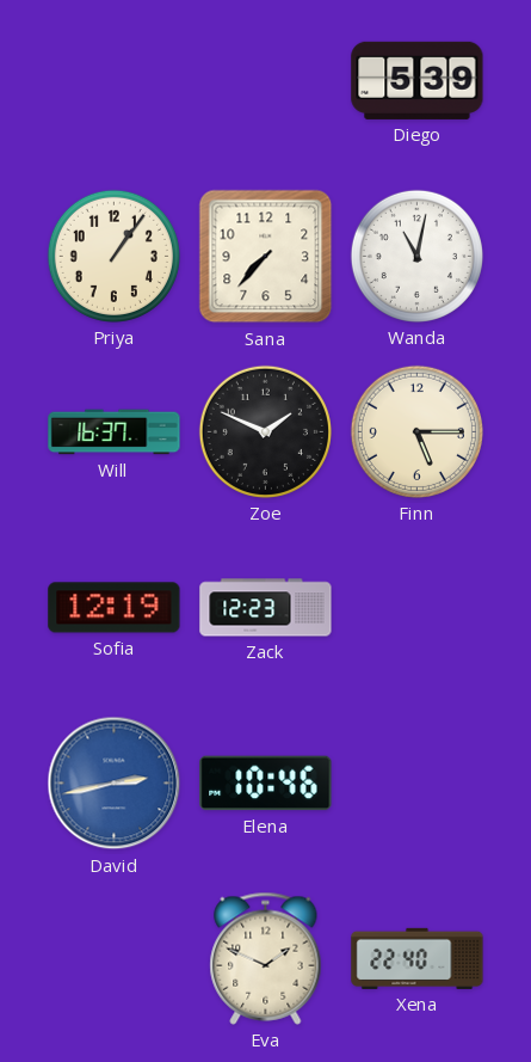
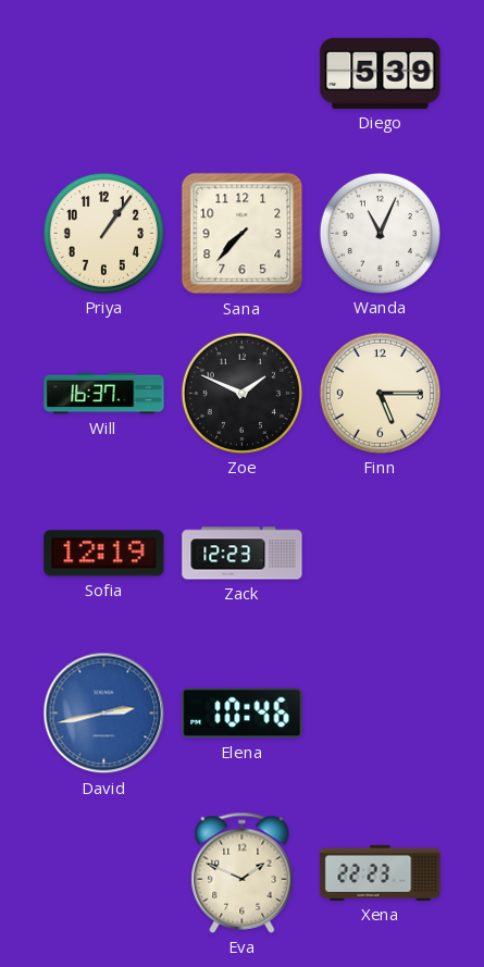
Wanda: 11:02 -> 11:04 (380, 233)
Xena: 22:40 -> 22:23 (381, 872)
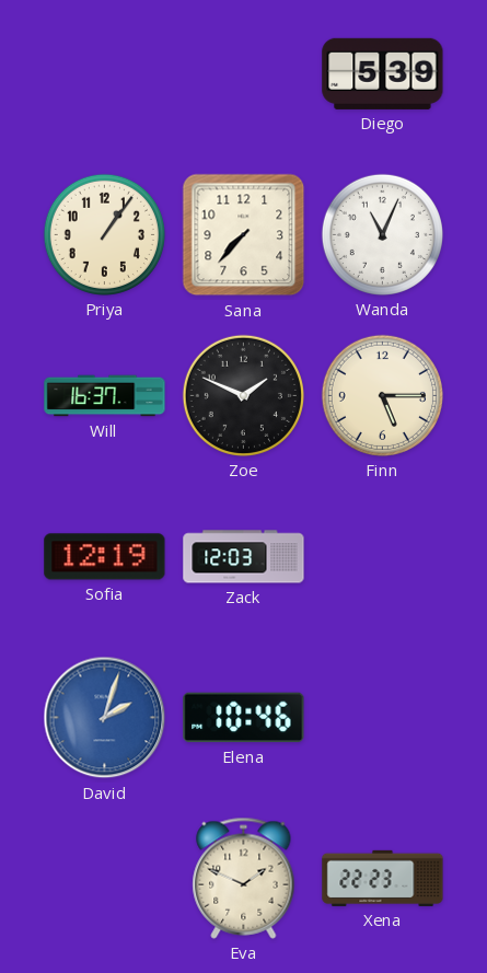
Zack: 12:23 -> 12:03 (244, 557)
David: 2:43 -> 2:03 (105, 718)
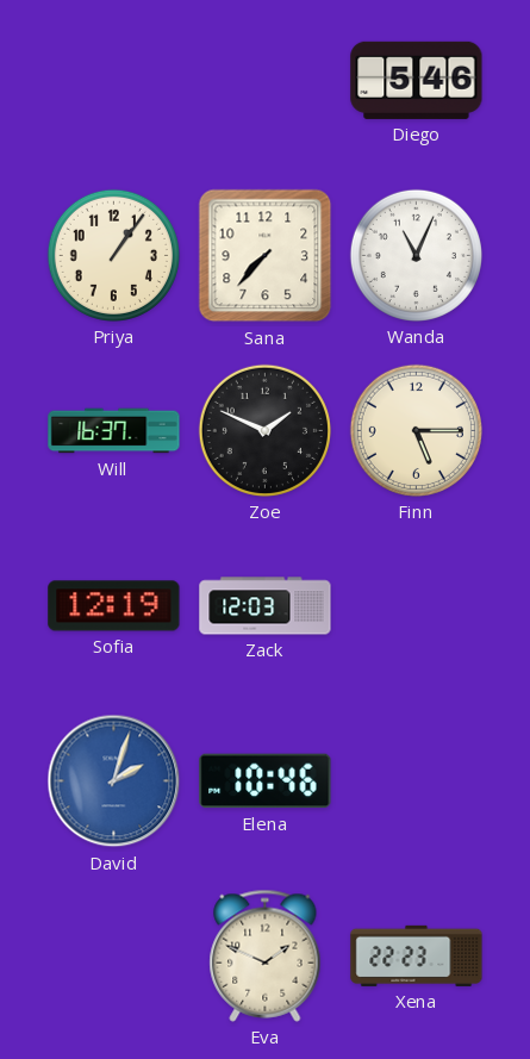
Diego: 5:39 -> 5:46 (417, 80)
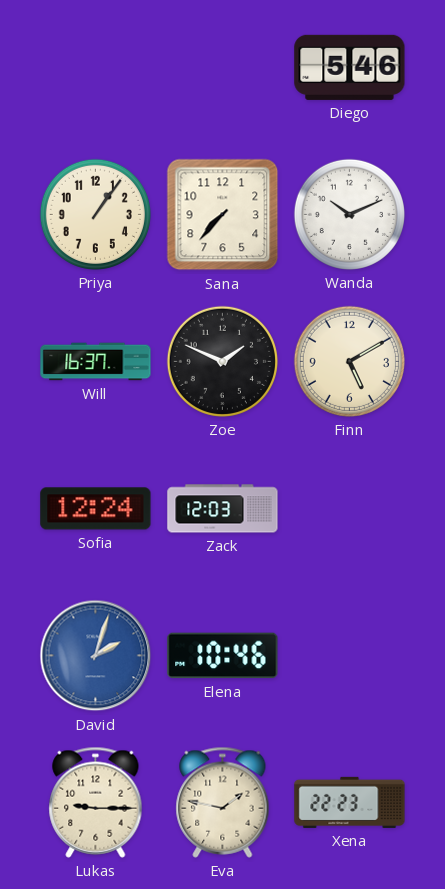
Wanda: 11:04 -> 10:11 (349, 214)
Finn: 5:15 -> 5:10 (349, 361)
Sofia: 12:19 -> 12:24 (96, 509)
Lukas: none -> 9:15 (96, 802)
Eva: 1:49 -> 1:47 (223, 802)
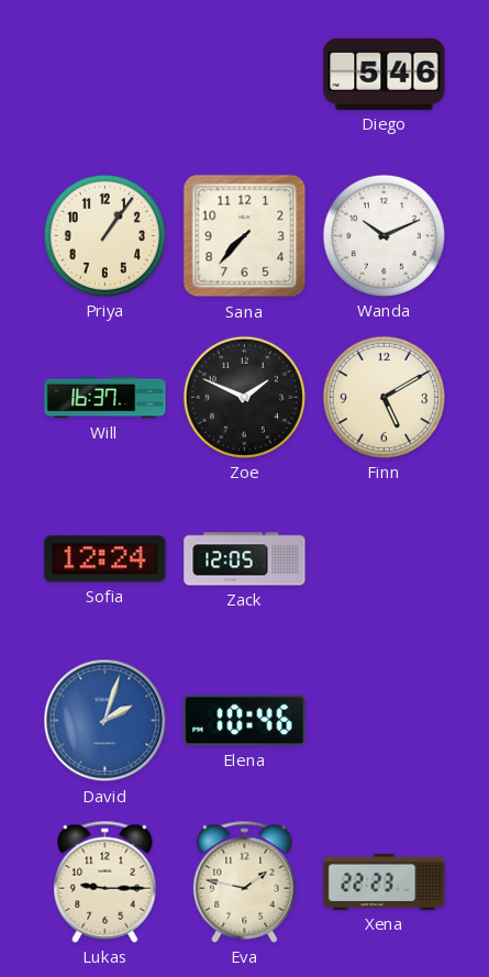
Zack: 12:03 -> 12:05 (245, 559)
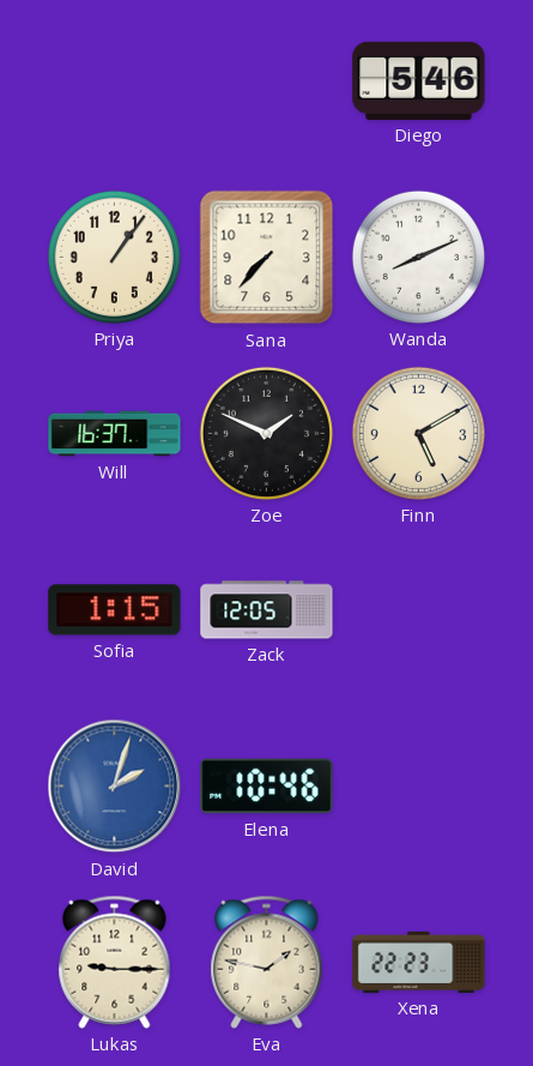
Wanda: 10:11 -> 8:11 (418, 257)
Sofia: 12:24 -> 1:15 (115, 610)
